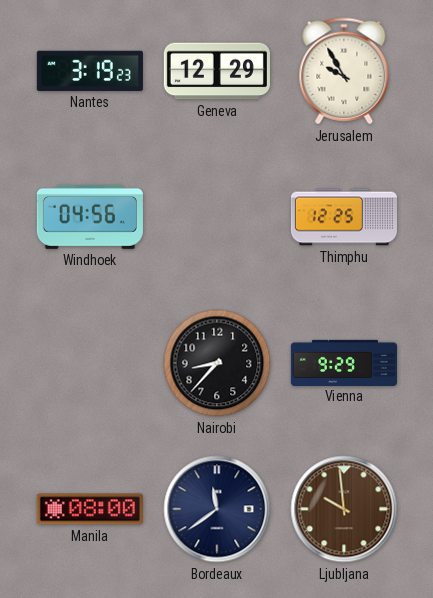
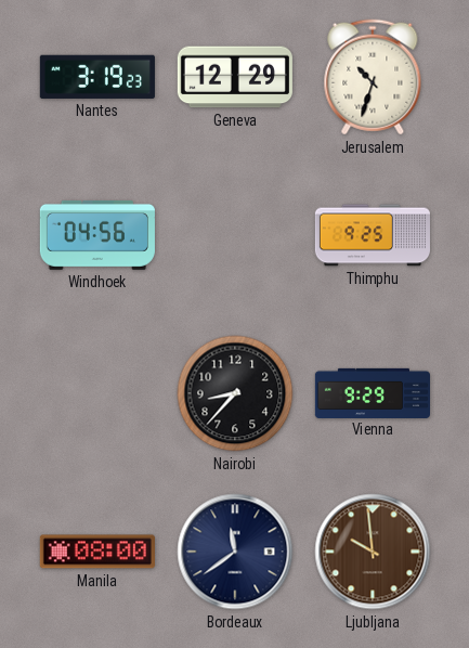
Jerusalem: 9:55 -> 10:33 (373, 77)
Thimphu: 12:25 -> 9:25 (373, 235)
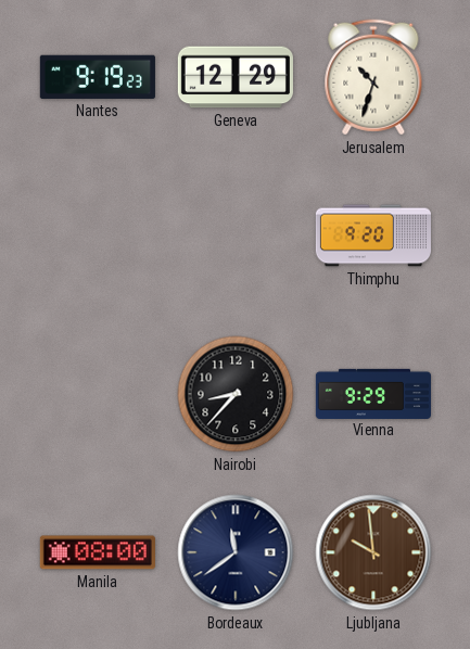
Nantes: 3:19 -> 9:19 (98, 77)
Windhoek: 04:56 -> none (97, 235)
Thimphu: 9:25 -> 9:20 (373, 236)
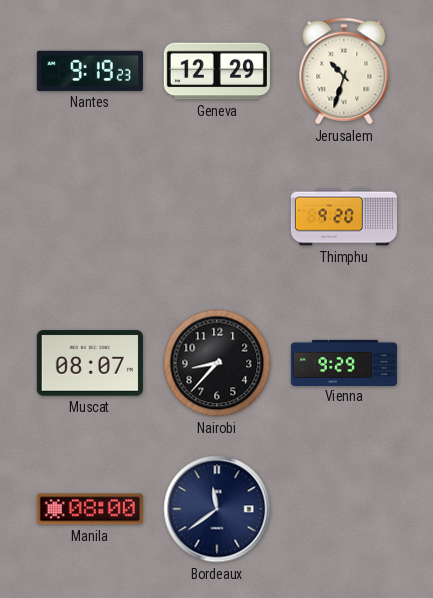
Muscat: none -> 08:07 (90, 363)
Ljubljana: 9:59 -> none (373, 552)
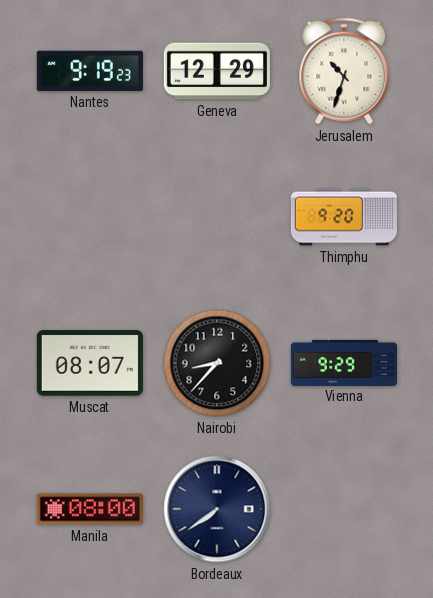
Bordeaux: 11:39 -> 7:39 (217, 509)
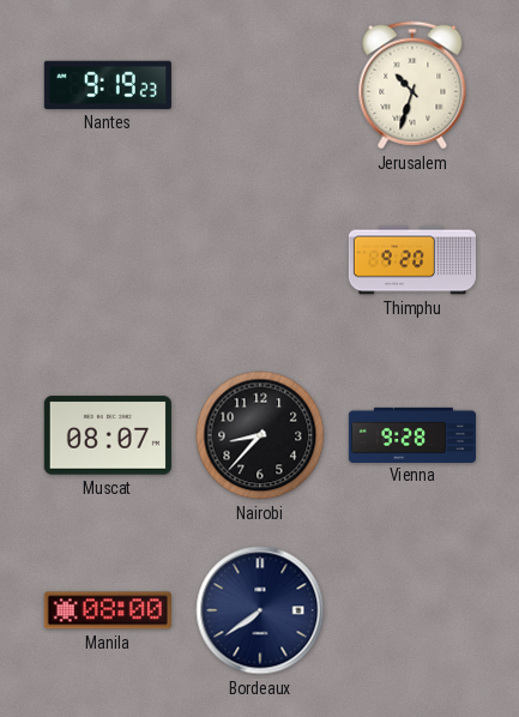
Geneva: 12:29 -> none (217, 71)
Vienna: 9:29 -> 9:28 (411, 434)
